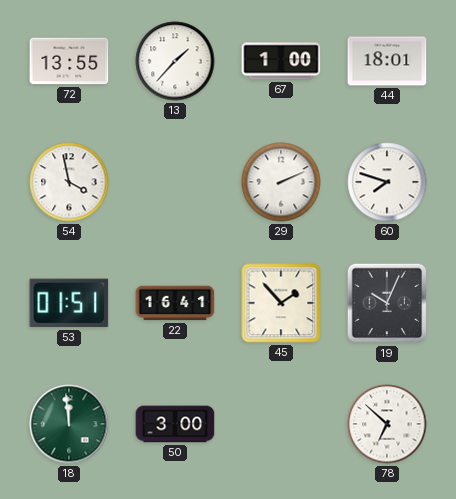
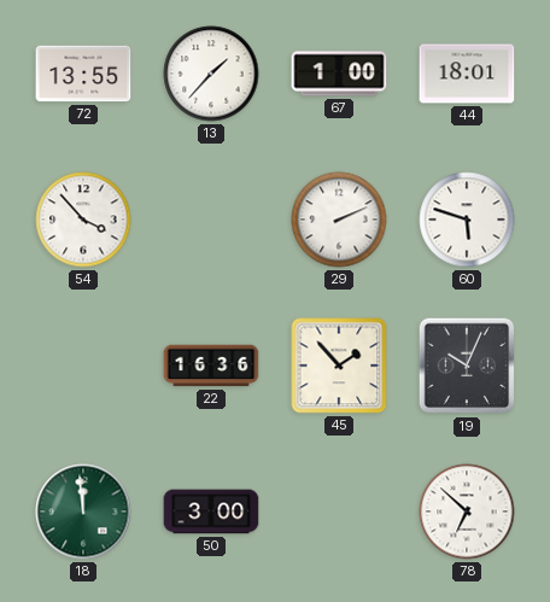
54: 3:58 -> 3:53 (83, 220)
60: 7:48 -> 5:48 (467, 220)
53: 01:51 -> none (69, 303)
22: 16:41 -> 16:36 (211, 366)
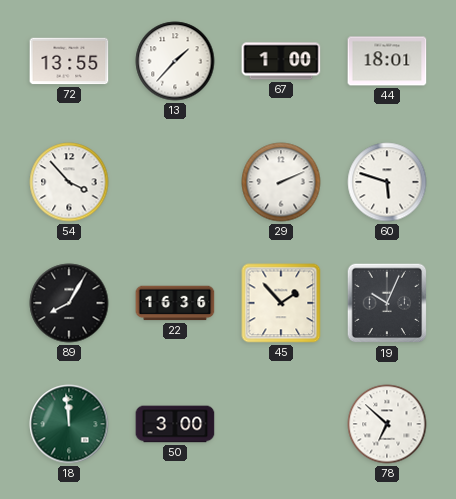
89: none -> 8:05 (69, 303)
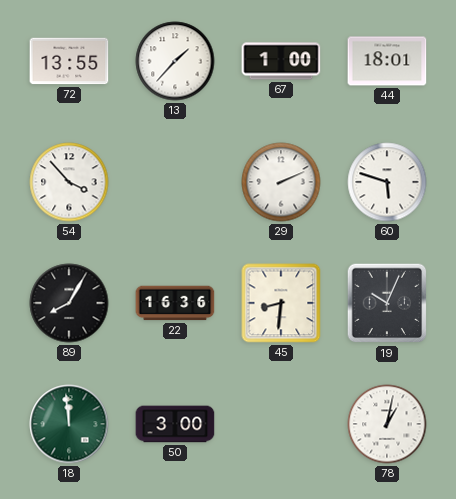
45: 1:53 -> 8:31 (281, 303)
78: 6:52 -> 1:02 (387, 424)
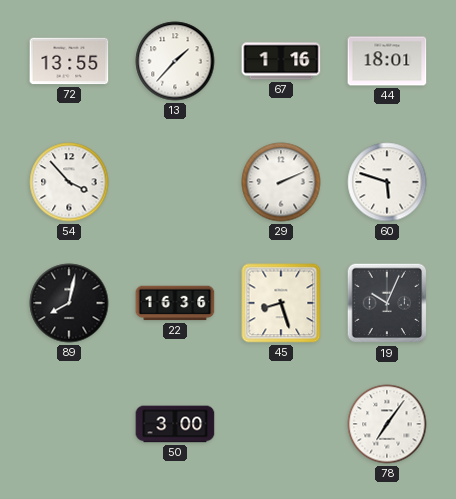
67: 1:00 -> 1:16 (281, 61)
89: 8:05 -> 8:02 (69, 303)
45: 8:31 -> 8:27 (281, 303)
18: 11:59 -> none (69, 424)
78: 1:02 -> 7:06 (387, 424)
